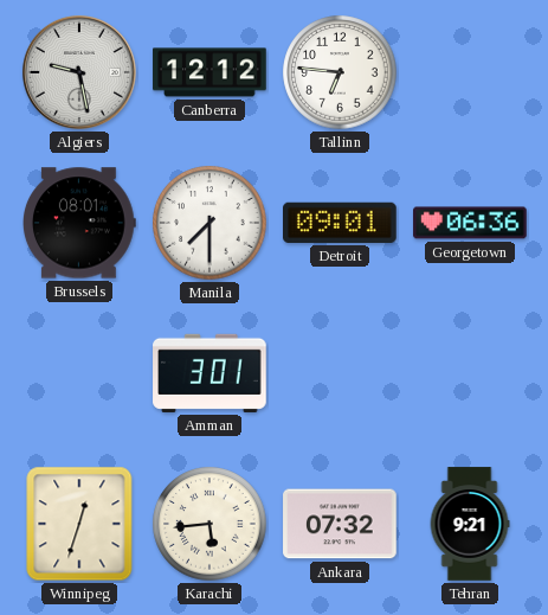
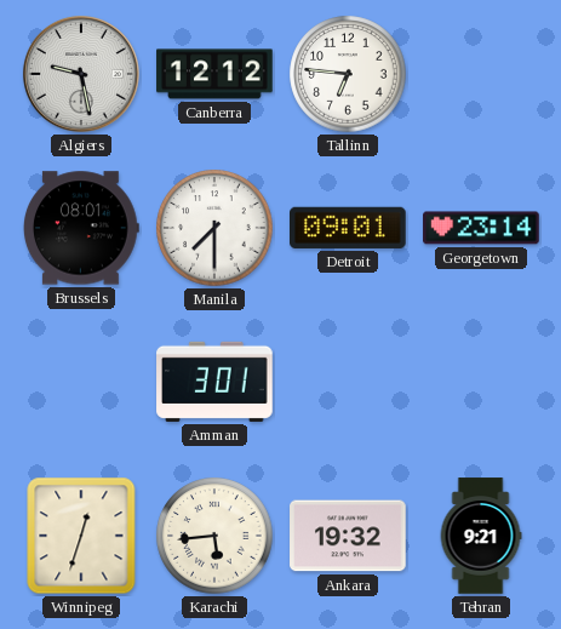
Georgetown: 06:36 -> 23:14 (481, 228)
Ankara: 07:32 -> 19:32 (348, 536)
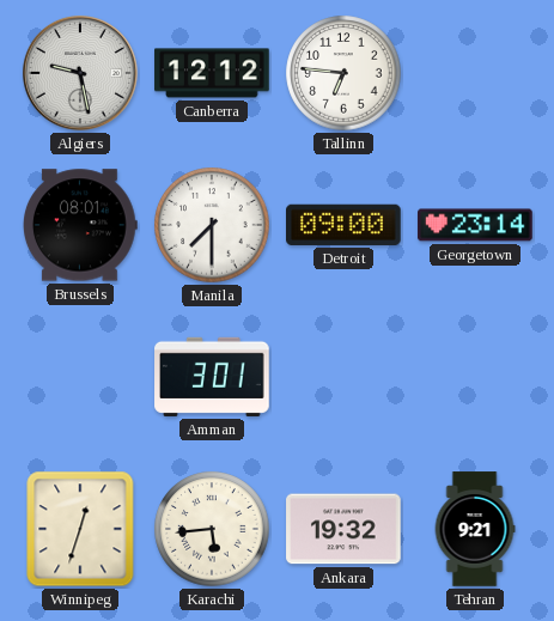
Detroit: 09:01 -> 09:00 (345, 225)
